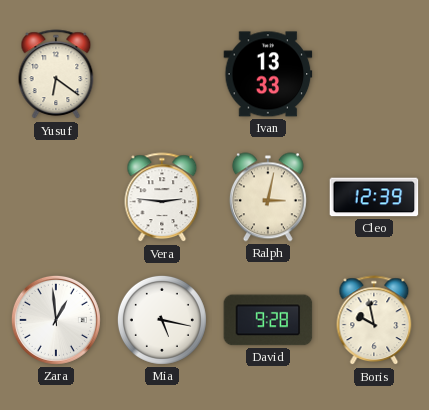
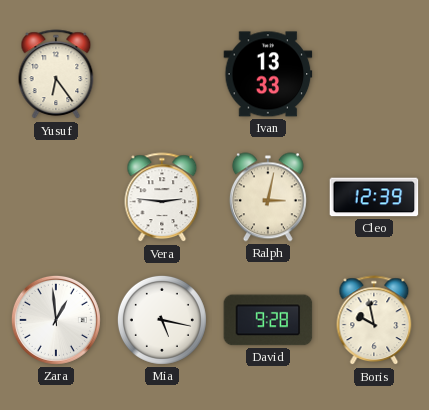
Yusuf: 6:21 -> 6:24 (56, 75)
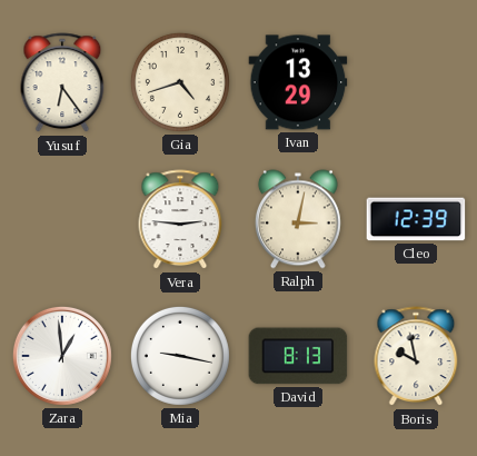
Gia: none -> 4:42 (180, 82)
Ivan: 13:33 -> 13:29 (298, 82)
Mia: 5:17 -> 9:17 (180, 356)
David: 9:28 -> 8:13 (298, 356)
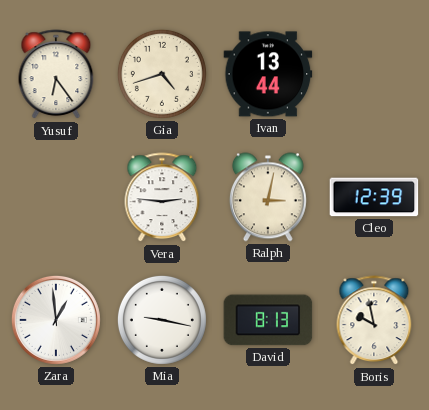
Ivan: 13:29 -> 13:44 (268, 74)
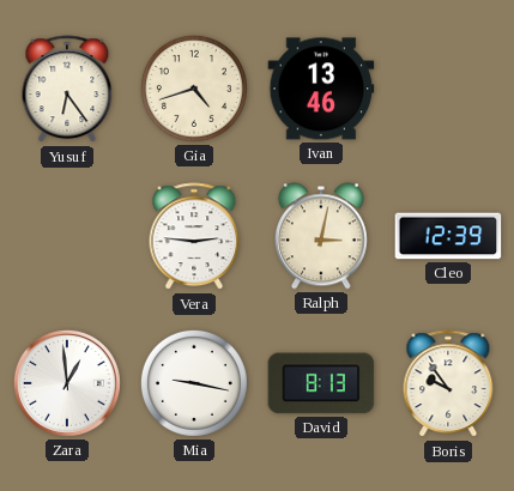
Ivan: 13:44 -> 13:46 (321, 89)
Boris: 9:58 -> 9:54 (448, 384)
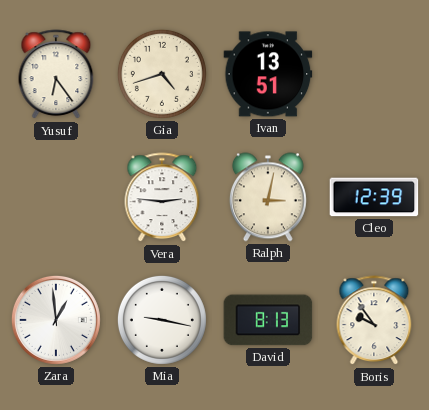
Ivan: 13:46 -> 13:51 (268, 74)
